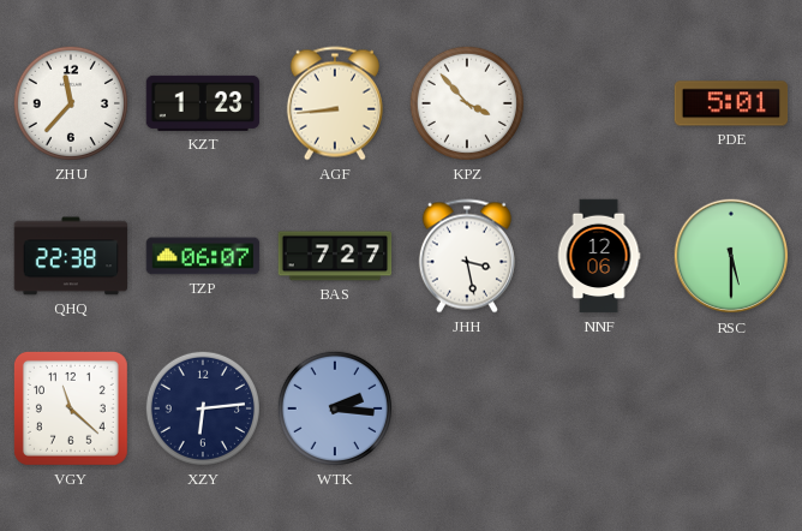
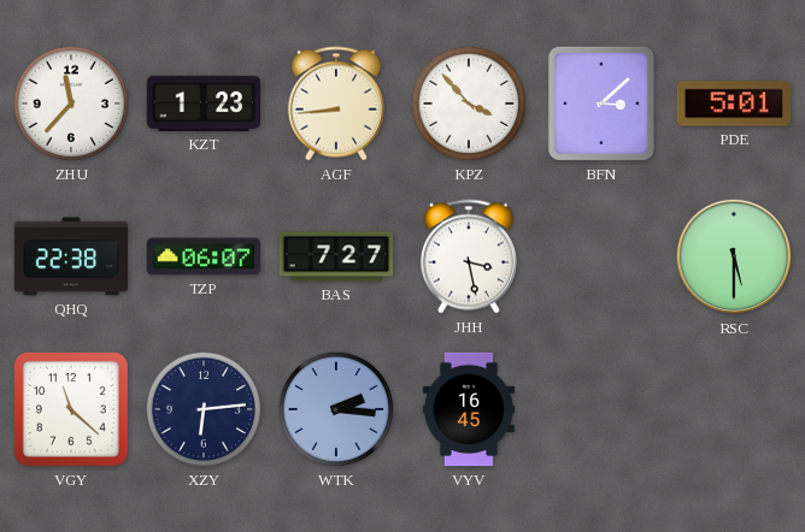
BFN: none -> 3:08 (601, 104)
NNF: 12:06 -> none (599, 256)
VYV: none -> 16:45 (469, 409)
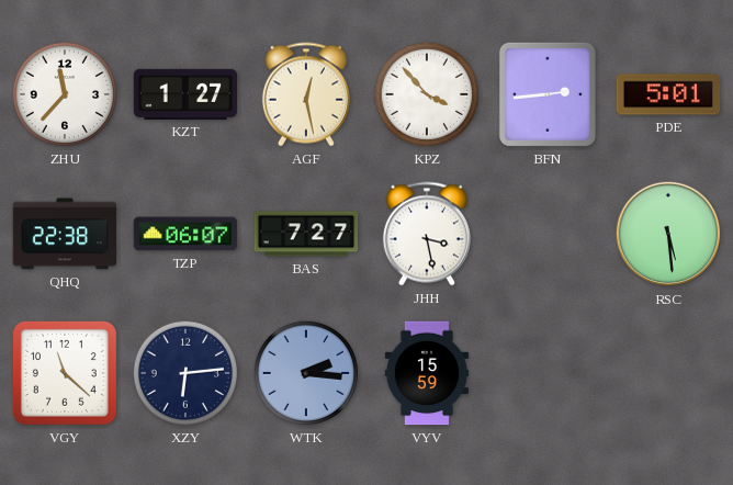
KZT: 1:23 -> 1:27 (185, 94)
AGF: 8:44 -> 12:28 (306, 94)
BFN: 3:08 -> 2:44 (548, 94)
RSC: 5:30 -> 5:29 (668, 234)
VYV: 16:45 -> 15:59 (427, 373)
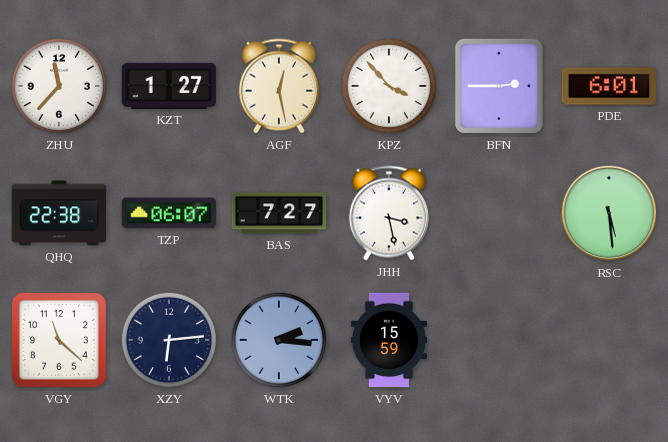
BFN: 2:44 -> 2:45 (499, 86)
PDE: 5:01 -> 6:01 (609, 86)
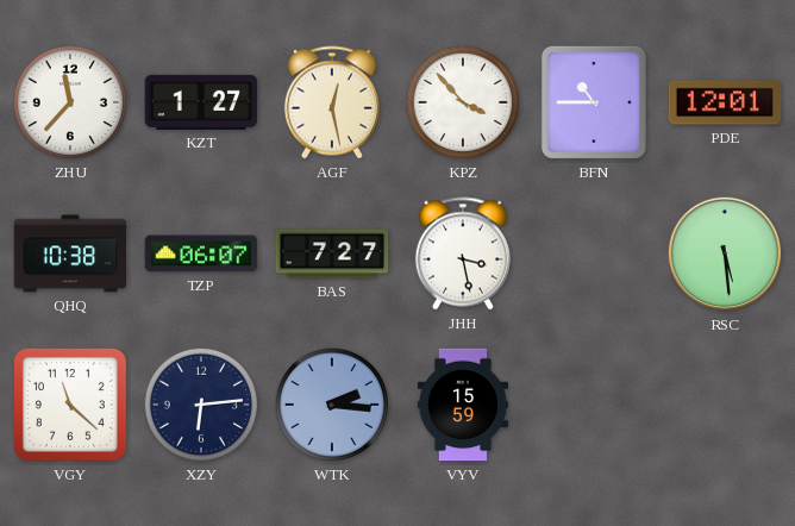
BFN: 2:45 -> 10:45 (594, 102)
PDE: 6:01 -> 12:01 (725, 102)
QHQ: 22:38 -> 10:38 (70, 253)
